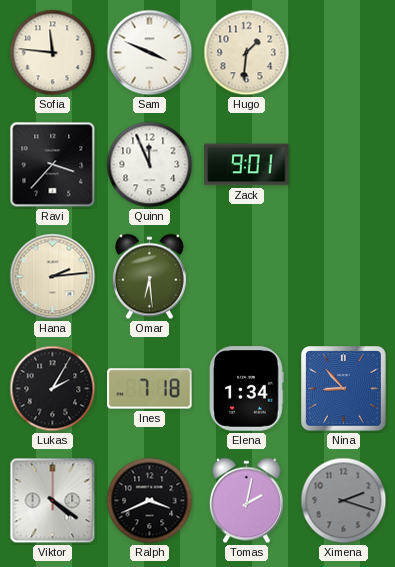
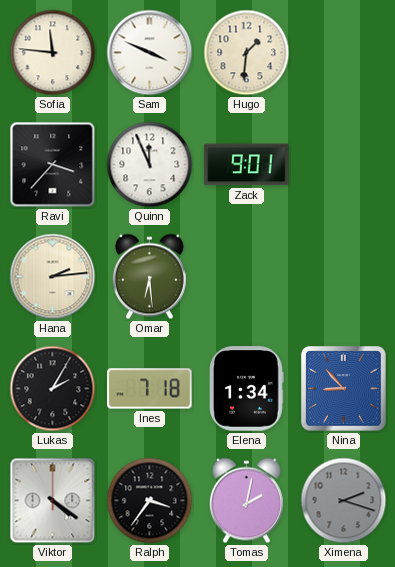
Ralph: 3:41 -> 3:36 (150, 501)
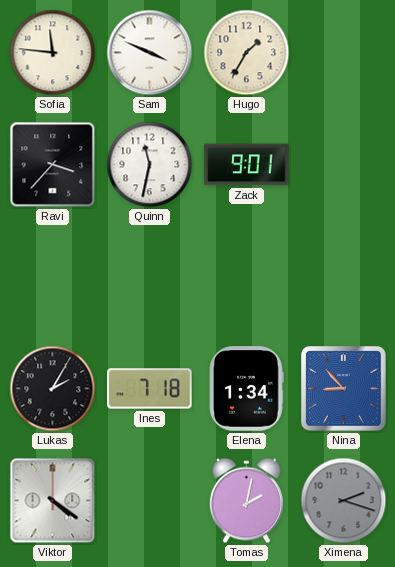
Hugo: 1:31 -> 1:35 (247, 53)
Quinn: 11:56 -> 11:32 (150, 165)
Hana: 2:14 -> none (53, 277)
Omar: 6:29 -> none (149, 277)
Ralph: 3:36 -> none (150, 501)
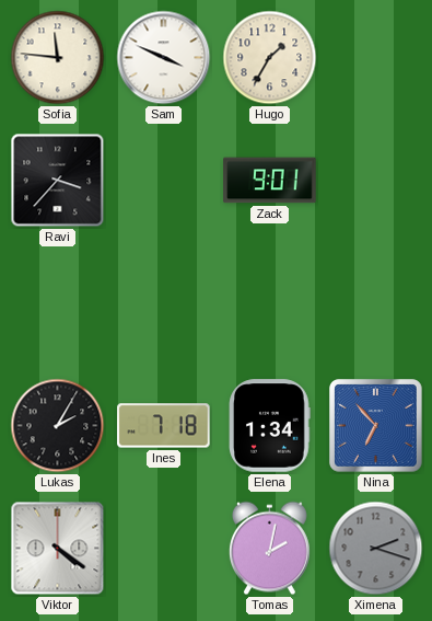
Quinn: 11:32 -> none (150, 165)
Nina: 8:53 -> 6:53 (376, 426)
